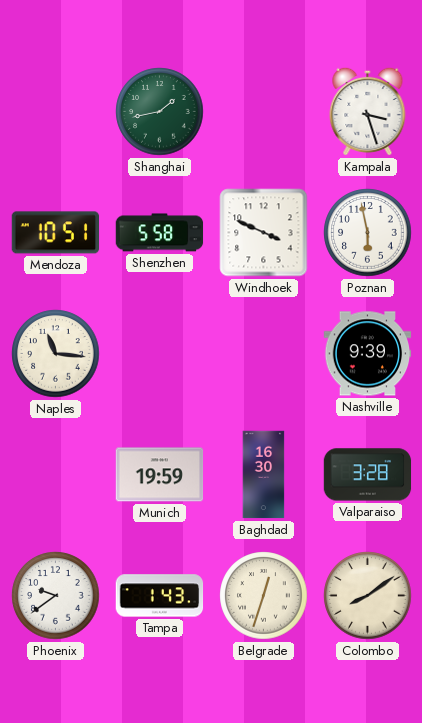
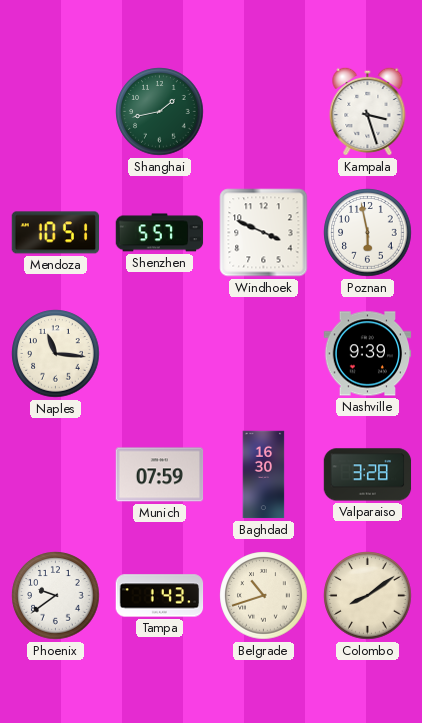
Shenzhen: 5:58 -> 5:57 (160, 233)
Munich: 19:59 -> 07:59 (160, 475)
Belgrade: 12:33 -> 10:42 (264, 596)
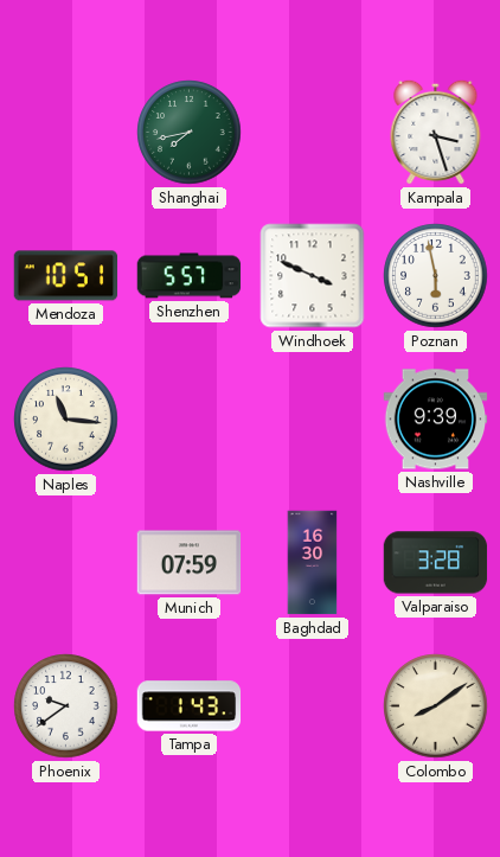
Shanghai: 1:43 -> 7:43 (190, 133)
Belgrade: 10:42 -> none (264, 596)
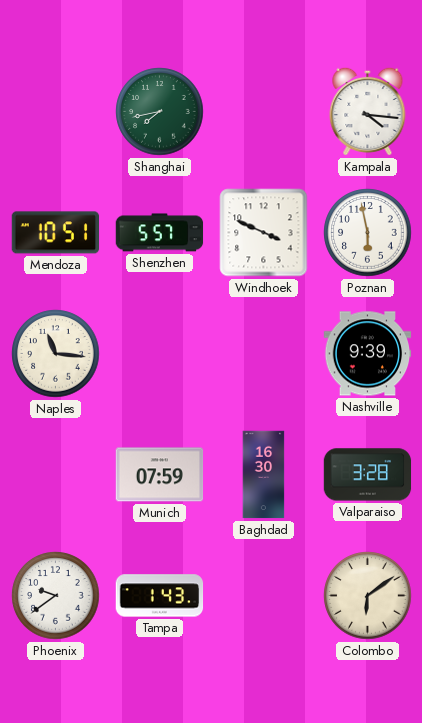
Kampala: 3:27 -> 4:16 (368, 111)
Colombo: 8:09 -> 6:09 (368, 596)
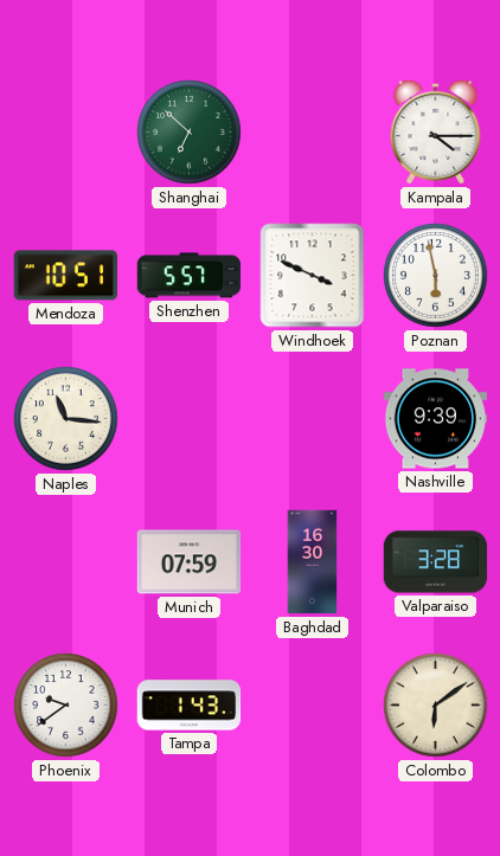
Shanghai: 7:43 -> 6:52 (190, 133)
Kampala: 4:16 -> 4:15 (436, 131)
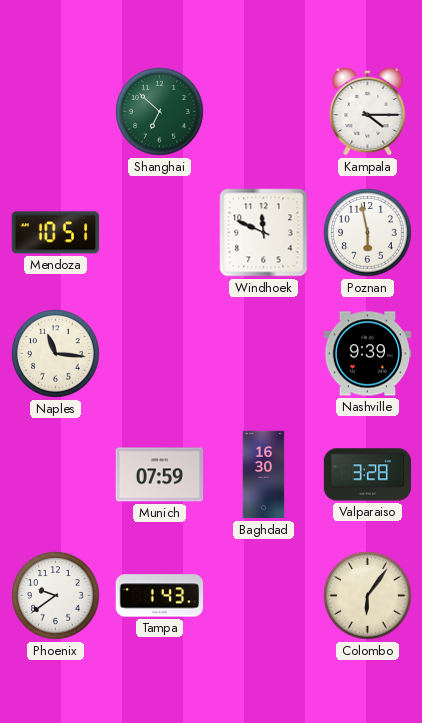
Shenzhen: 5:57 -> none (190, 276)
Windhoek: 3:49 -> 11:49 (264, 233)
Colombo: 6:09 -> 6:06 (368, 596)
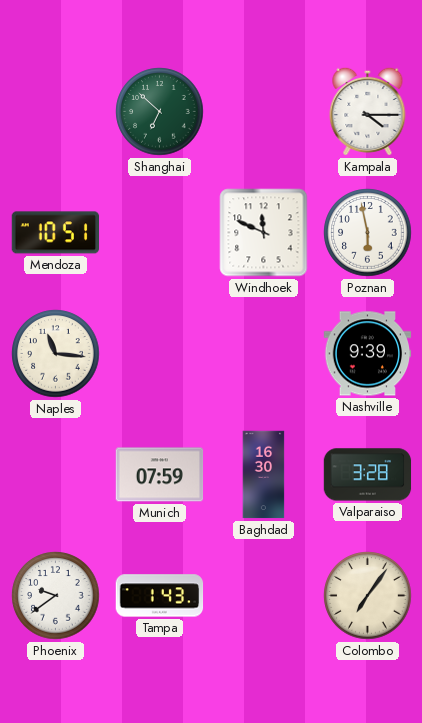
Colombo: 6:06 -> 7:06 (368, 596)
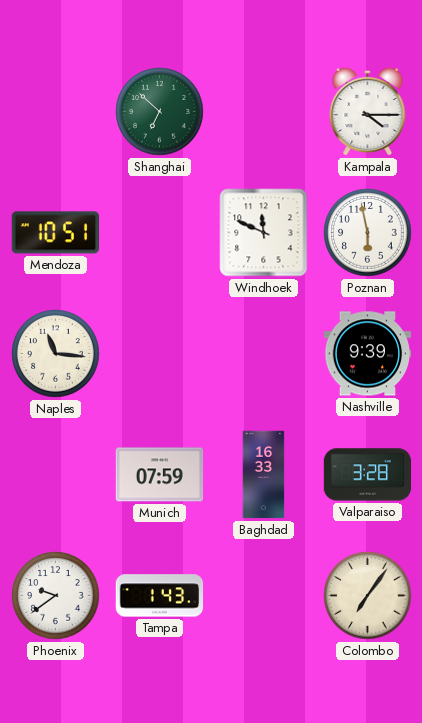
Baghdad: 16:30 -> 16:33 (264, 475)
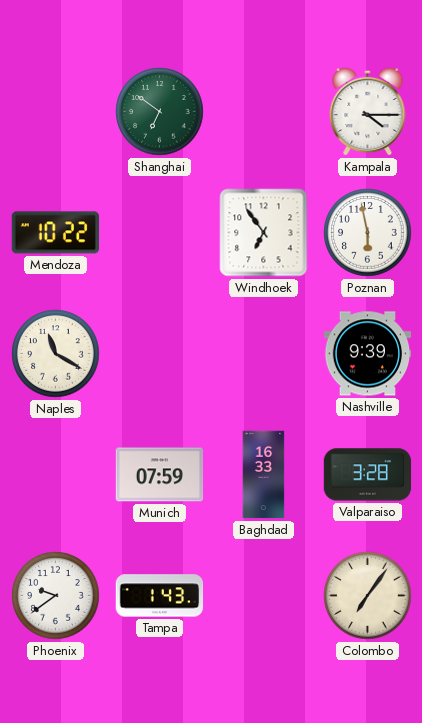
Shanghai: 6:52 -> 6:51 (160, 112)
Mendoza: 10:51 -> 10:22 (56, 233)
Windhoek: 11:49 -> 6:54 (264, 233)
Naples: 11:16 -> 11:20 (56, 354)
